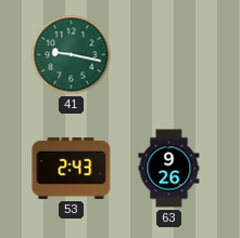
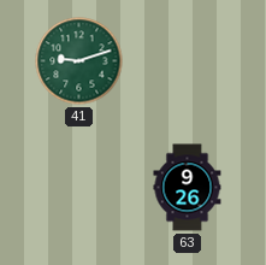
41: 9:17 -> 9:12 (79, 61)
53: 2:43 -> none (72, 169)
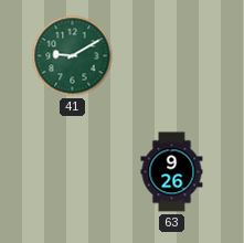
41: 9:12 -> 9:10 (73, 56)
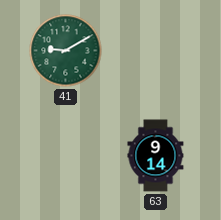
63: 9:26 -> 9:14 (156, 156)
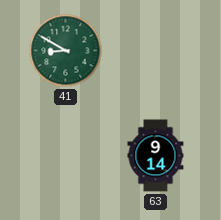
41: 9:10 -> 8:50 (66, 51)
